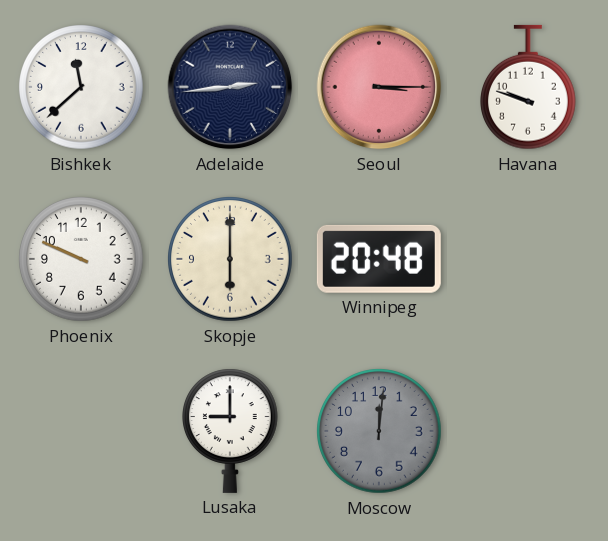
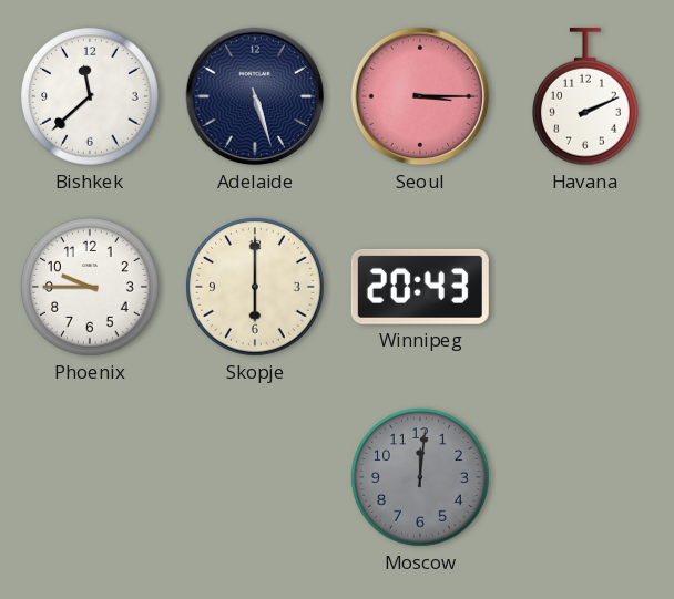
Adelaide: 2:44 -> 5:27 (255, 96)
Havana: 9:48 -> 2:11 (586, 96)
Phoenix: 9:49 -> 9:45 (90, 287)
Winnipeg: 20:48 -> 20:43 (420, 287)
Lusaka: 9:00 -> none (231, 431)
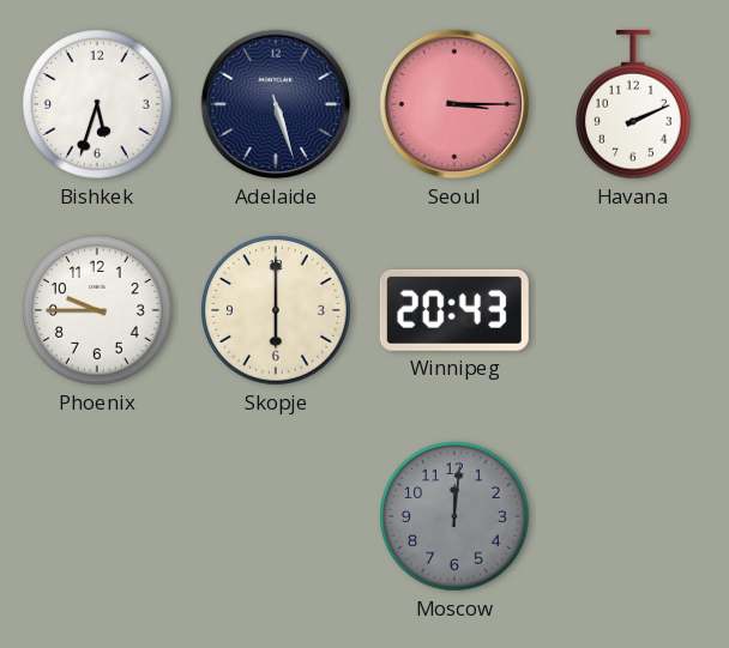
Bishkek: 11:38 -> 5:33 (97, 104)
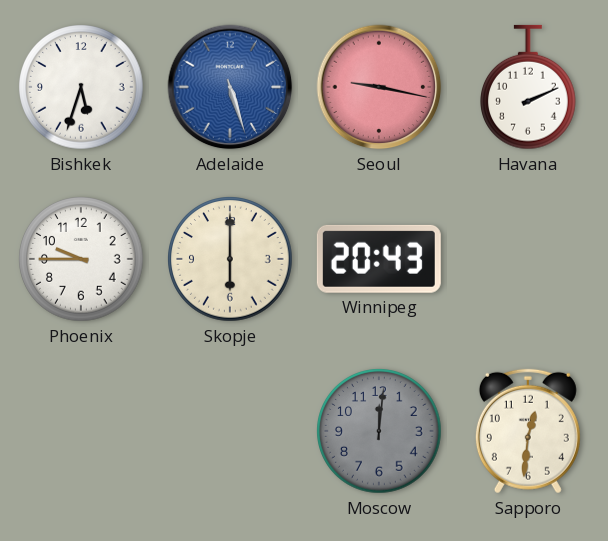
Adelaide dial: navy -> blue (230, 87)
Seoul: 3:15 -> 9:17 (379, 87)
Sapporo: none -> 12:31 (528, 431)
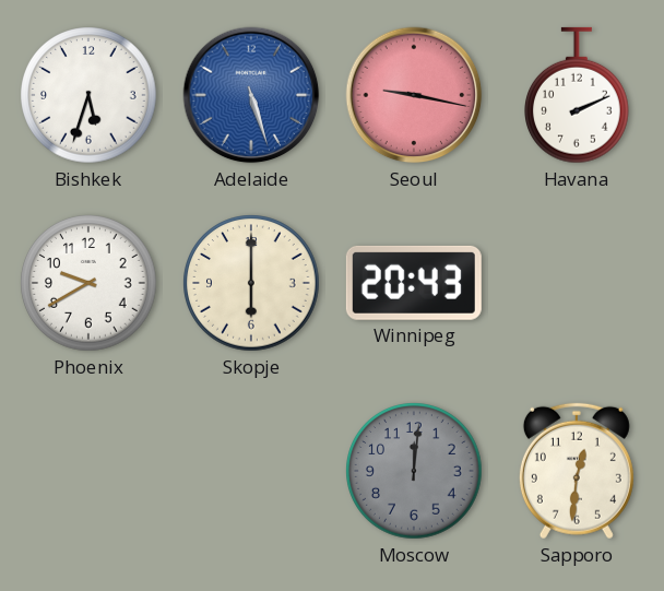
Phoenix: 9:45 -> 9:40 (88, 283)
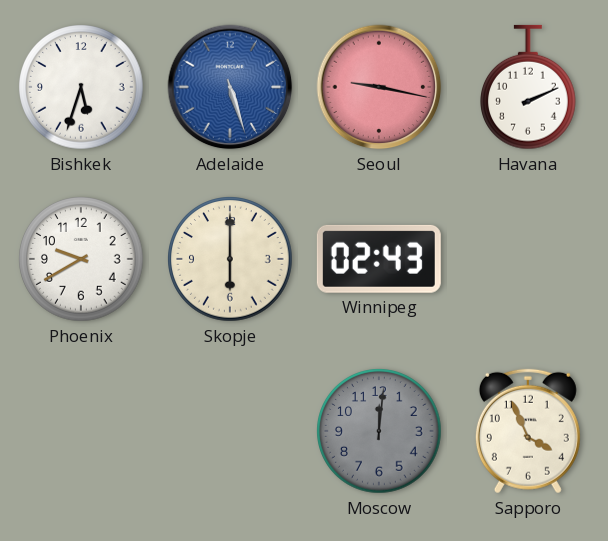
Winnipeg: 20:43 -> 02:43 (379, 259)
Sapporo: 12:31 -> 3:56 (528, 431)
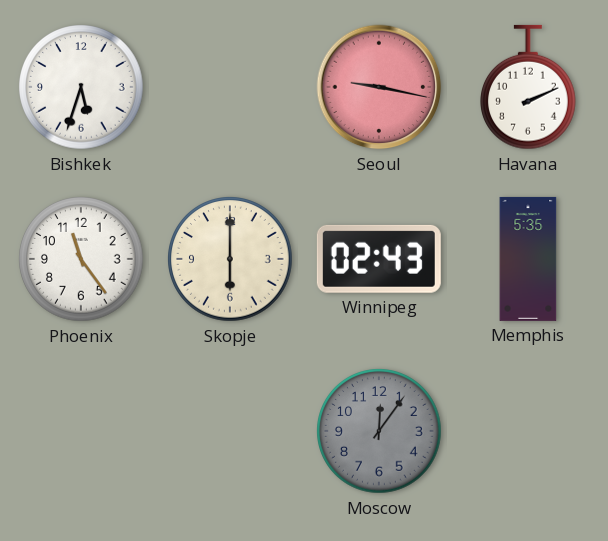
Adelaide: 5:27 -> none (230, 87)
Phoenix: 9:40 -> 11:24 (81, 259)
Memphis: none -> 5:35 (528, 259)
Moscow: 12:01 -> 12:06 (379, 431)
Sapporo: 3:56 -> none (528, 431)
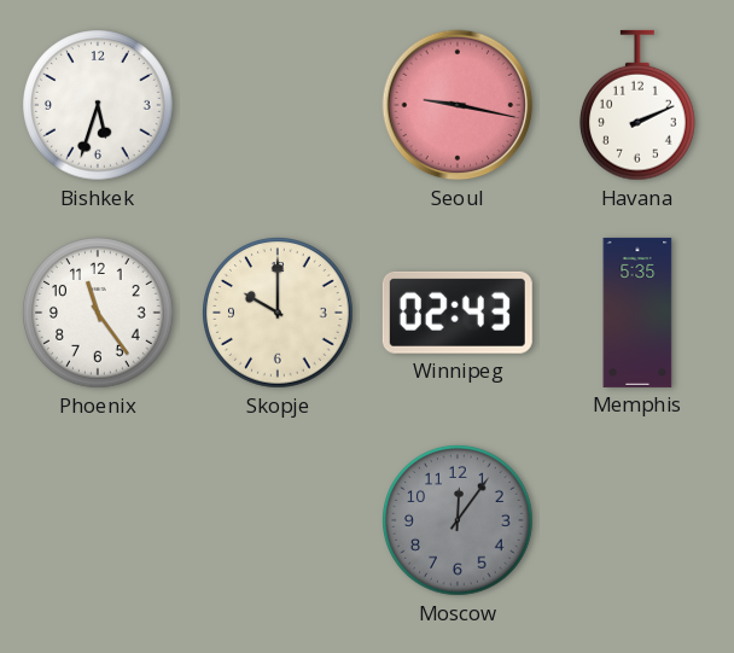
Skopje: 6:00 -> 10:00 (278, 313)
